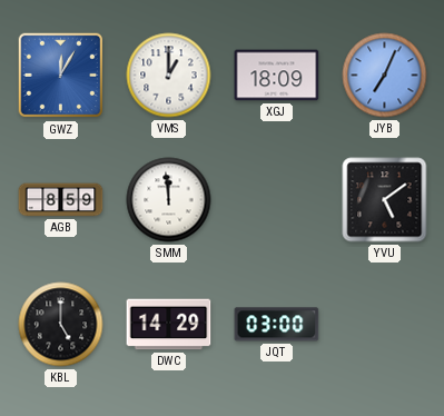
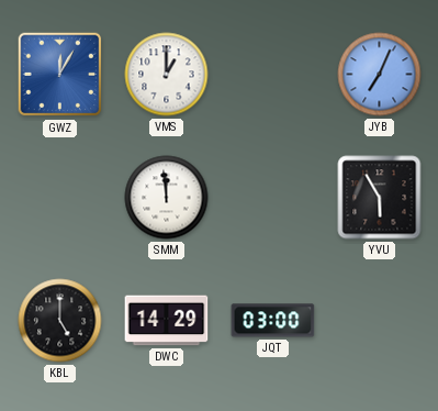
XGJ: 18:09 -> none (277, 76)
AGB: 8:59 -> none (61, 200)
YVU: 5:09 -> 5:55 (380, 198)
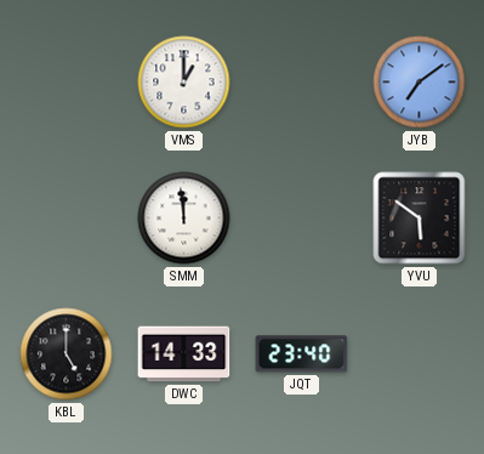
GWZ: 12:05 -> none (60, 75)
JYB: 7:04 -> 7:09 (420, 83)
YVU: 5:55 -> 5:51 (420, 219)
DWC: 14:29 -> 14:33 (184, 354)
JQT: 03:00 -> 23:40 (302, 354)
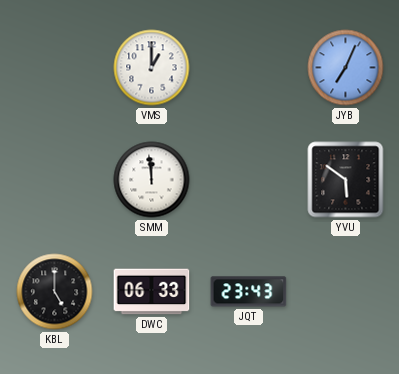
JYB: 7:09 -> 7:04 (346, 68)
DWC: 14:33 -> 06:33 (152, 292)
JQT: 23:40 -> 23:43 (249, 292)
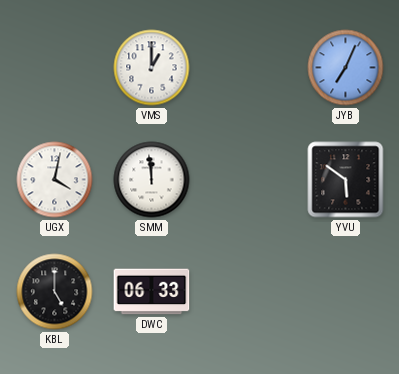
UGX: none -> 4:02 (55, 180)
JQT: 23:43 -> none (249, 292)
